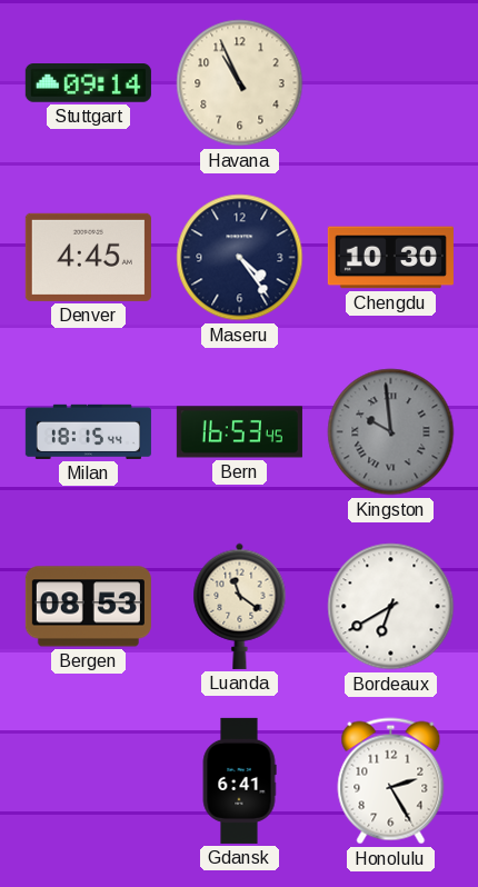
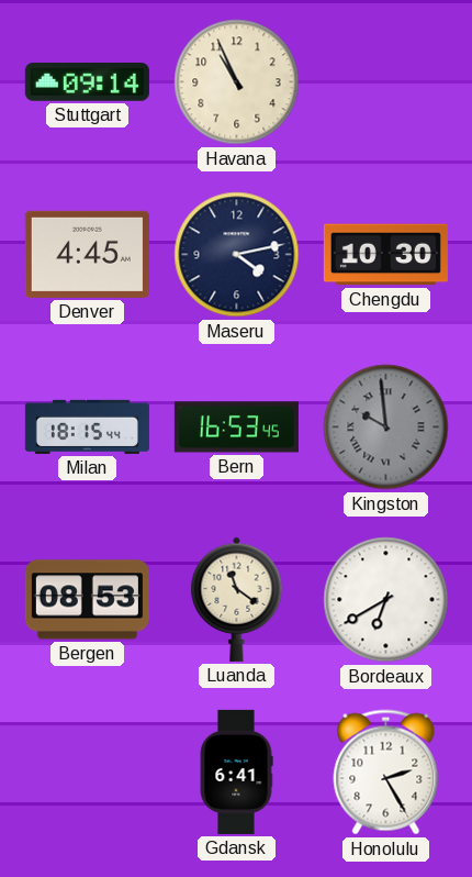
Maseru: 4:24 -> 4:13 (237, 255)
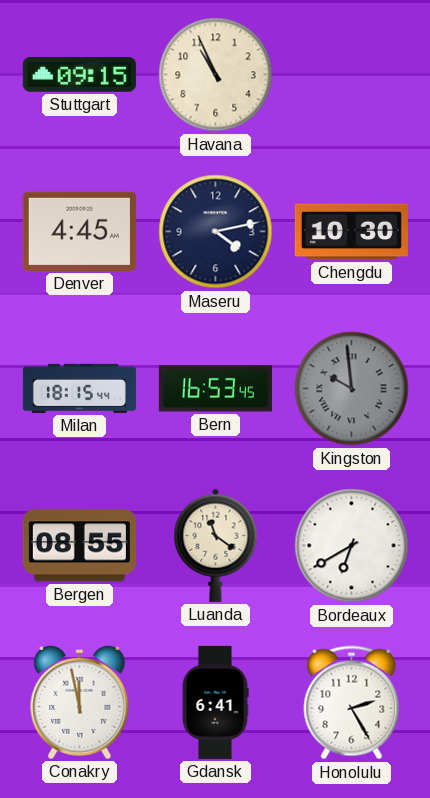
Stuttgart: 09:14 -> 09:15 (79, 75)
Bergen: 08:53 -> 08:55 (79, 546)
Conakry: none -> 11:58 (80, 702)
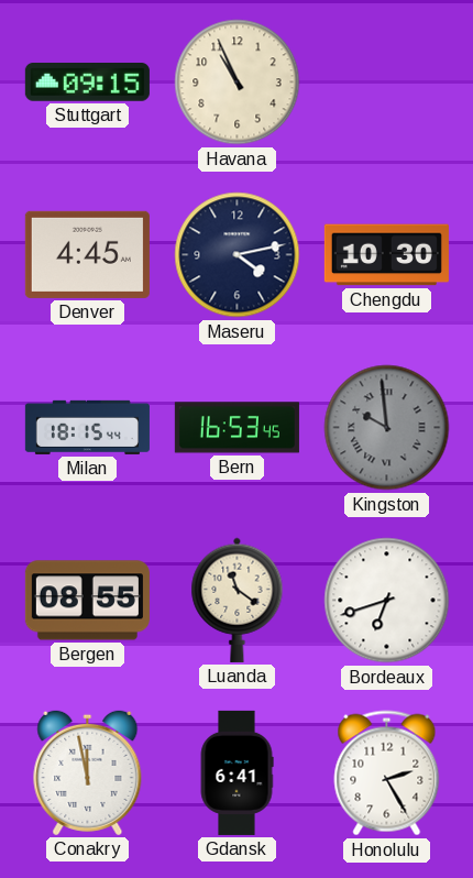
Bordeaux: 6:40 -> 6:42 (387, 601)
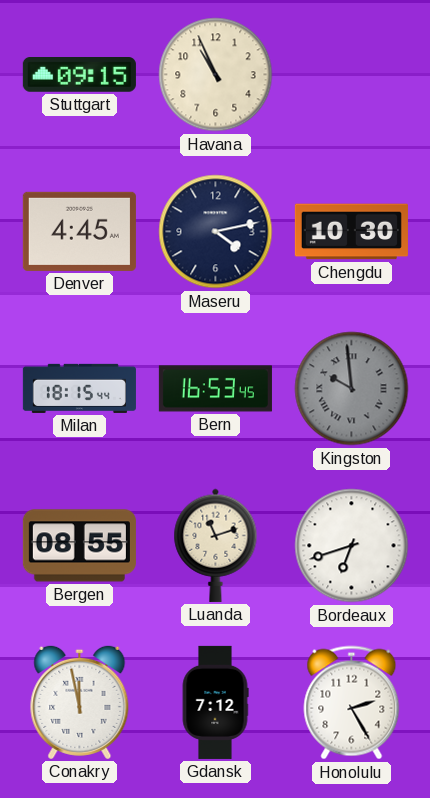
Luanda: 11:21 -> 11:12 (216, 545)
Gdansk: 6:41 -> 7:12 (215, 702)
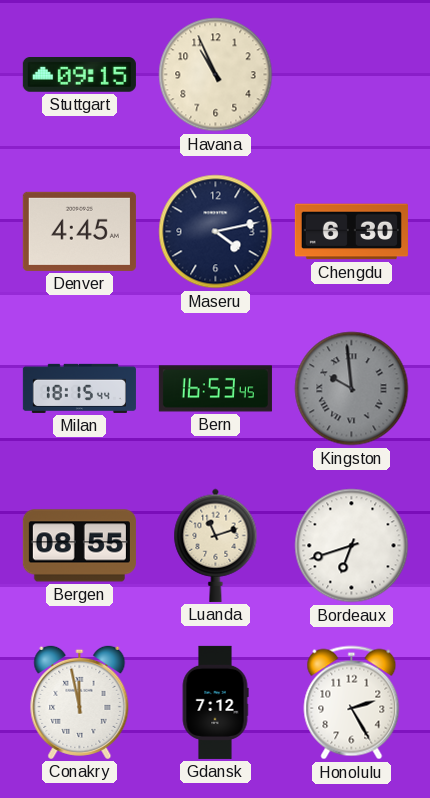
Chengdu: 10:30 -> 6:30 (351, 232)
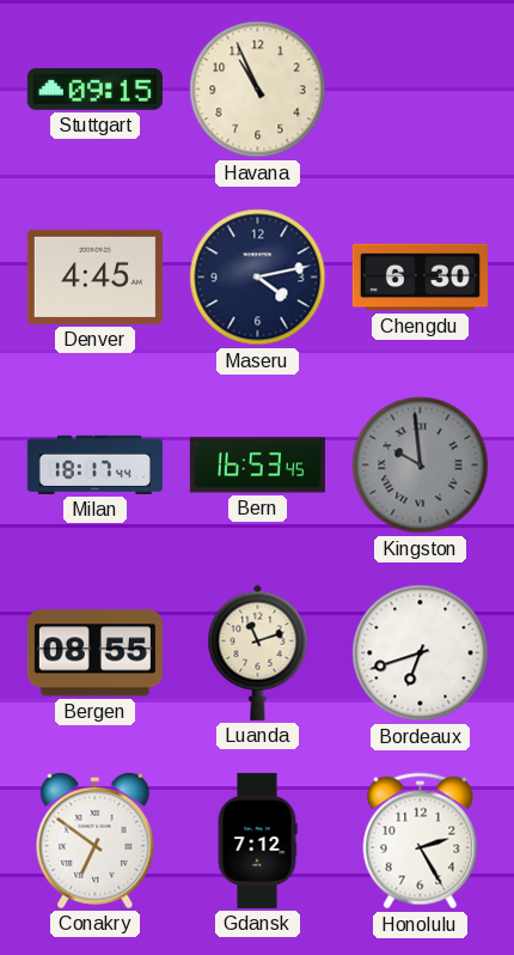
Milan: 18:15 -> 18:17 (94, 464)
Conakry: 11:58 -> 6:51 (96, 840)
